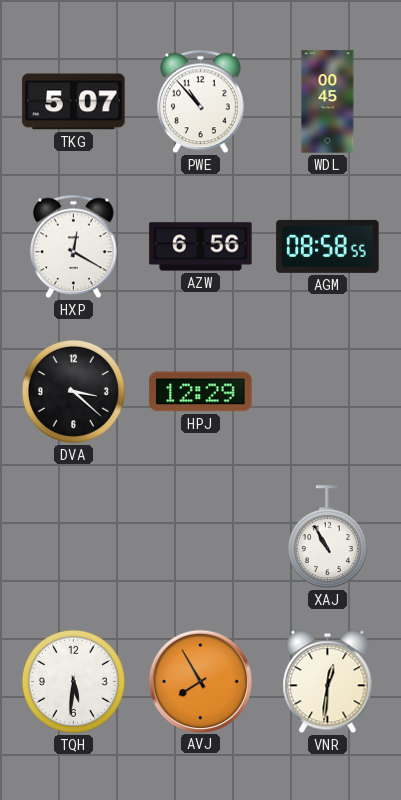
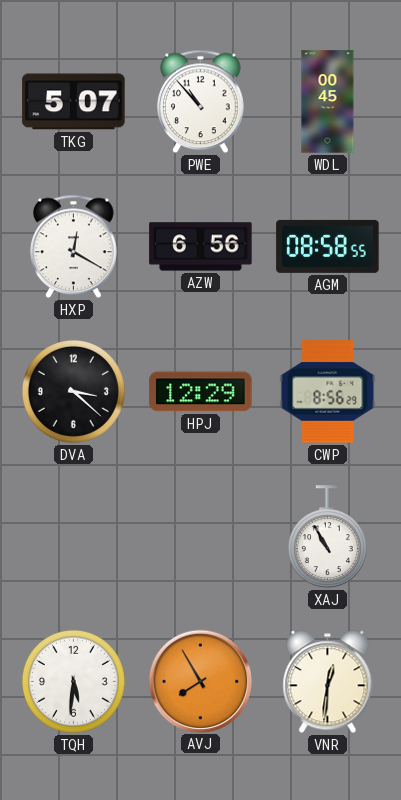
CWP: none -> 8:56 (328, 392)
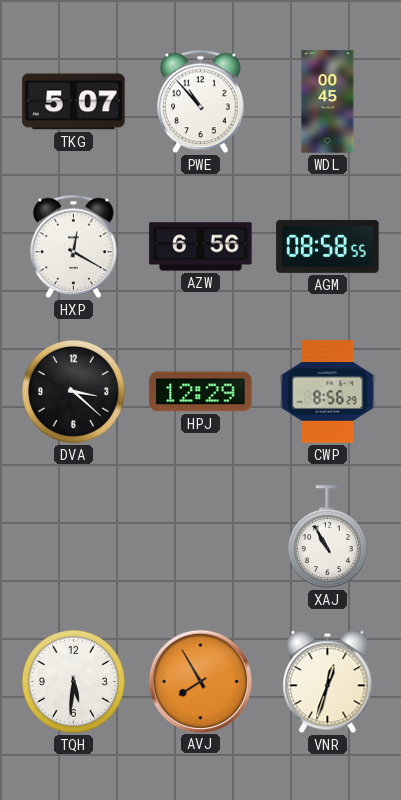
VNR: 12:31 -> 12:33 (328, 682)
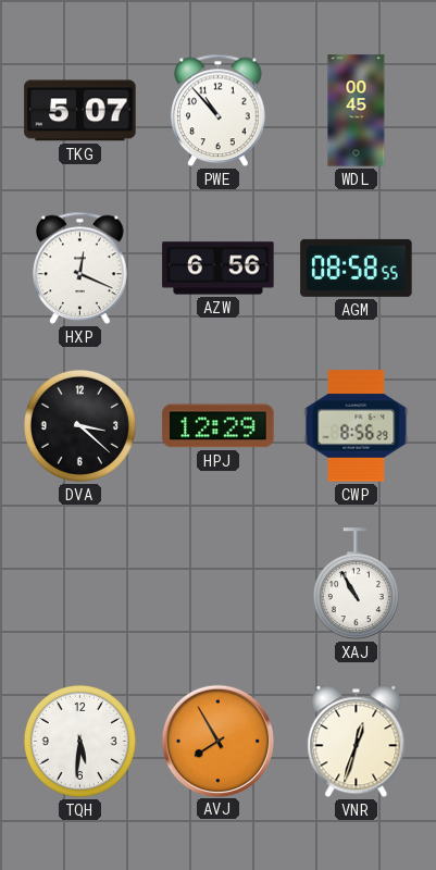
HXP: 12:20 -> 12:19 (80, 269)
